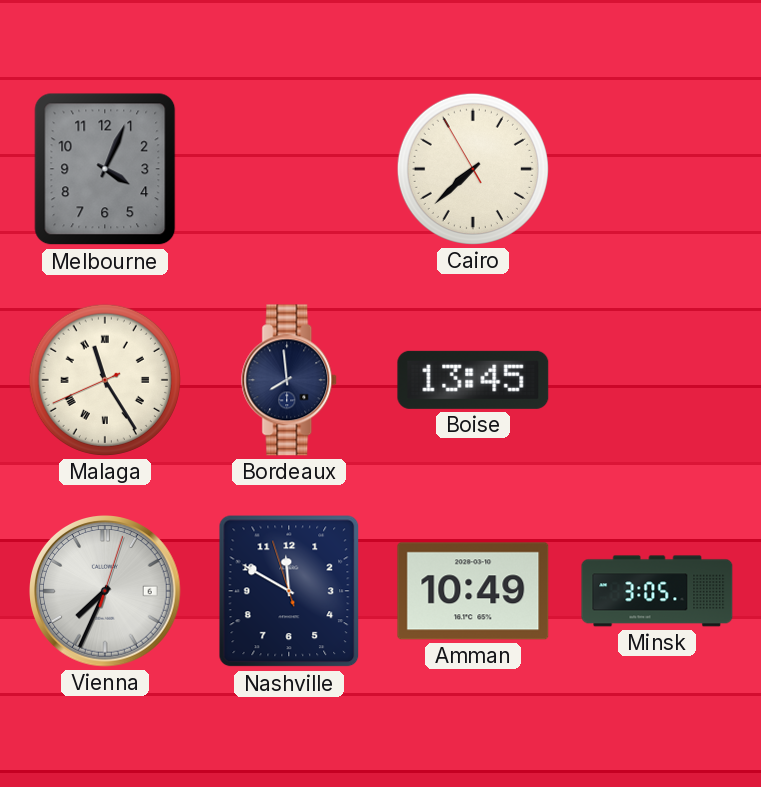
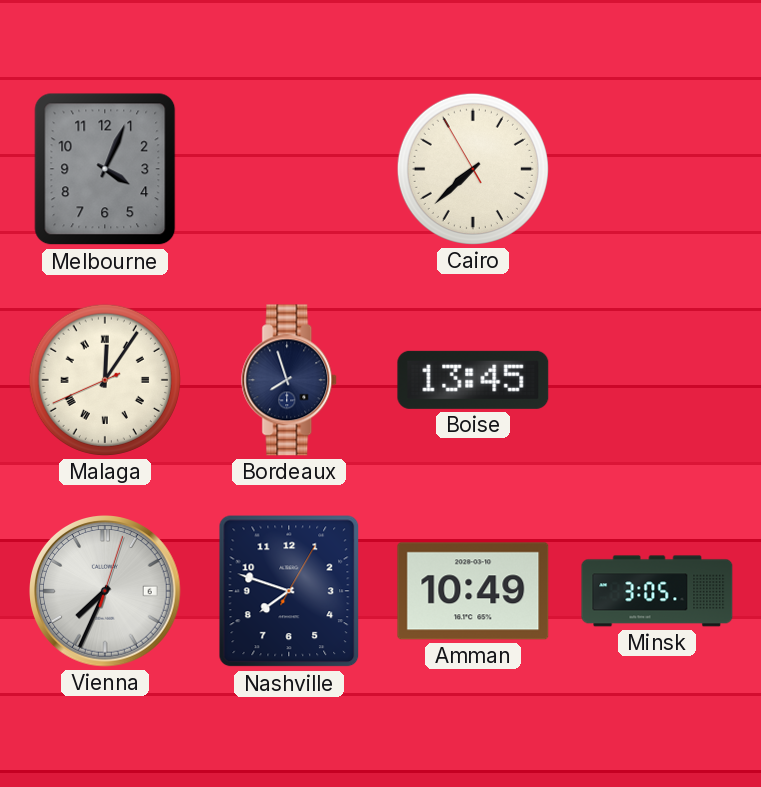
Malaga: 11:24 -> 12:05 (105, 380)
Bordeaux: 7:59 -> 7:57 (290, 380)
Nashville: 11:49 -> 7:48 (289, 591)
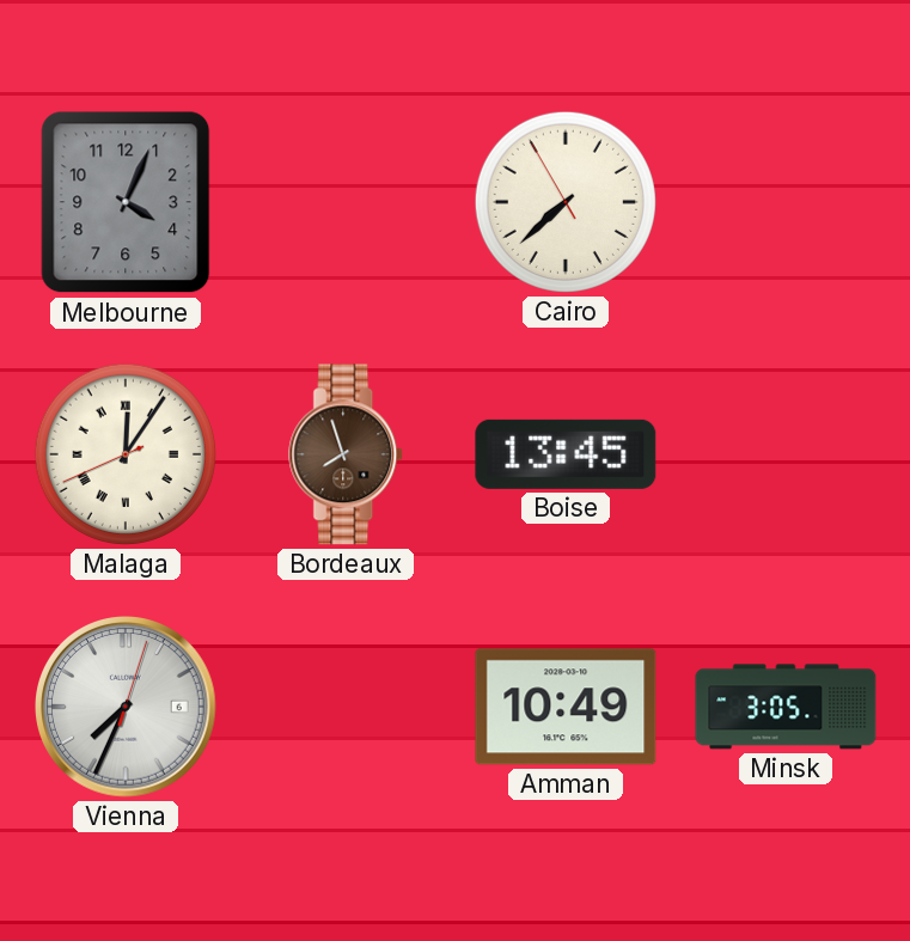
Bordeaux dial: navy -> brown (347, 454)
Nashville: 7:48 -> none (289, 591)
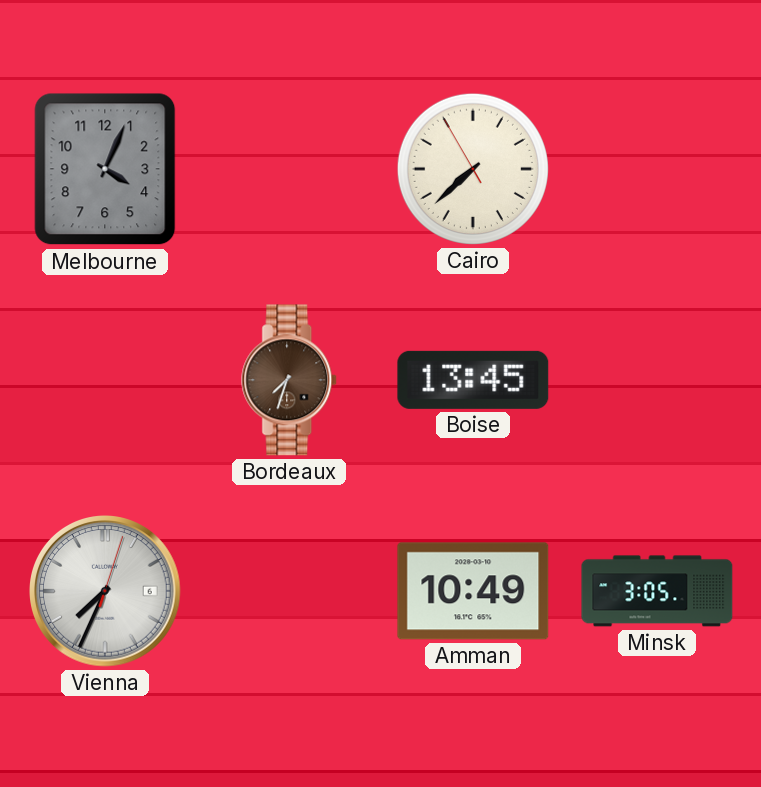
Malaga: 12:05 -> none (126, 454)
Bordeaux: 7:57 -> 7:33 (290, 380)
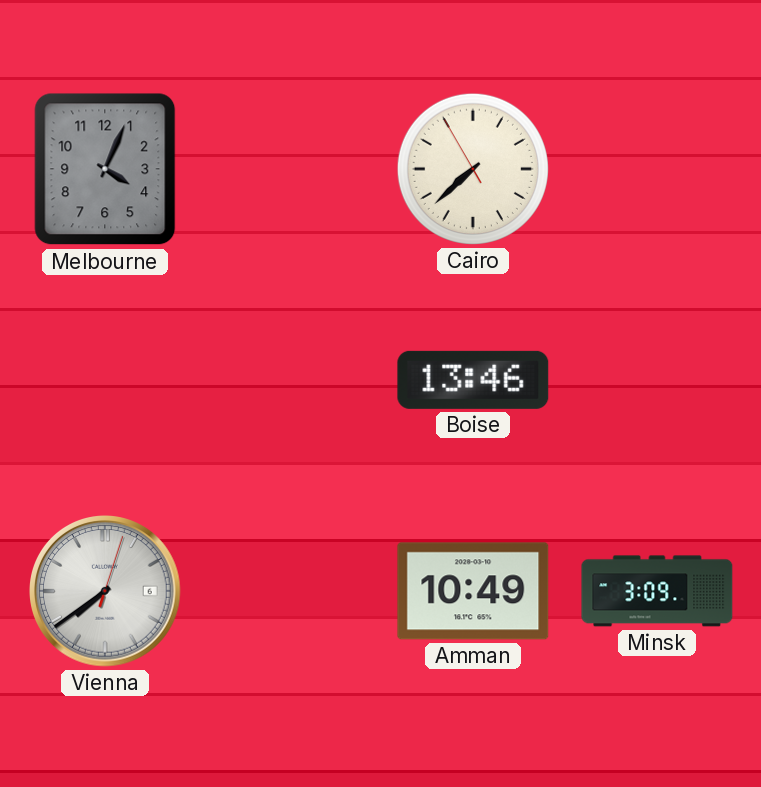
Bordeaux: 7:33 -> none (290, 380)
Boise: 13:45 -> 13:46 (473, 380)
Vienna: 7:34 -> 7:39 (106, 592)
Minsk: 3:05 -> 3:09 (657, 591)
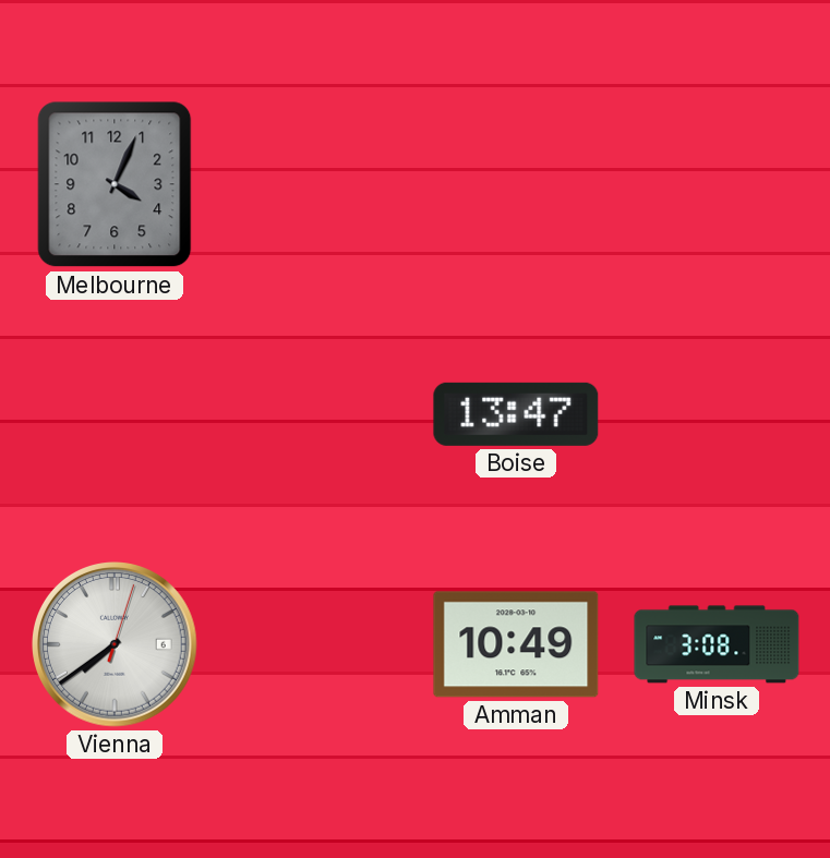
Cairo: 7:37 -> none (473, 169)
Boise: 13:46 -> 13:47 (516, 414)
Minsk: 3:09 -> 3:08 (717, 644)
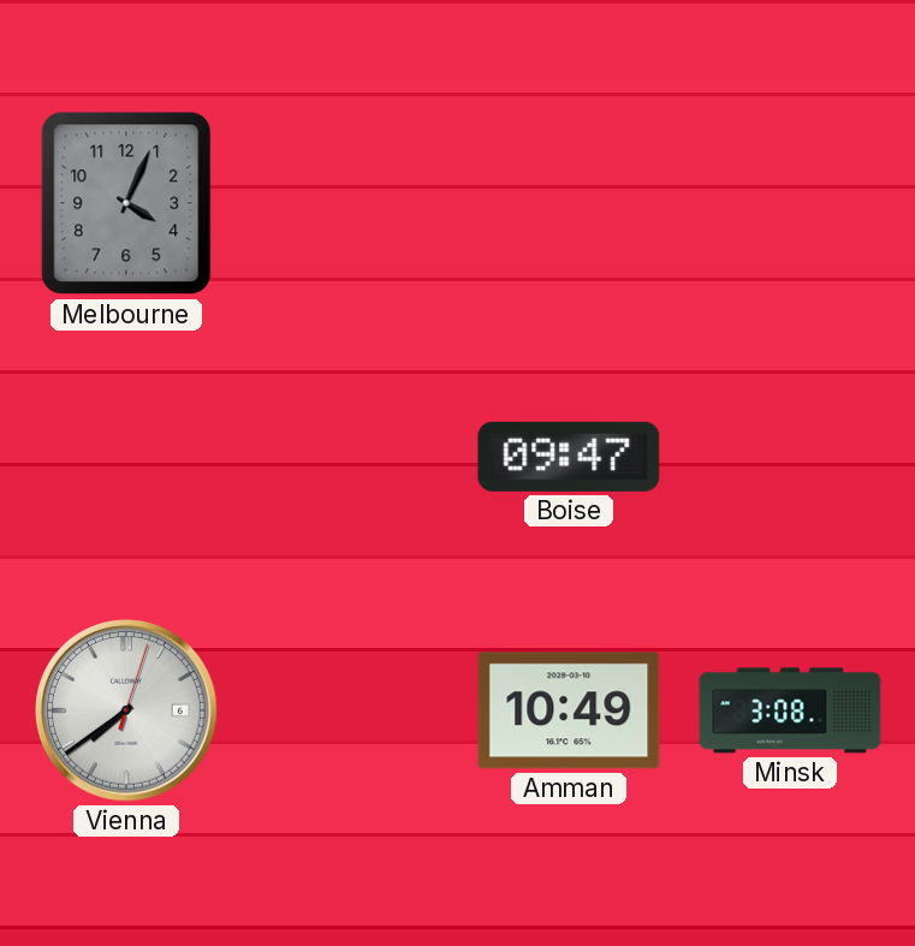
Boise: 13:47 -> 09:47 (569, 457)
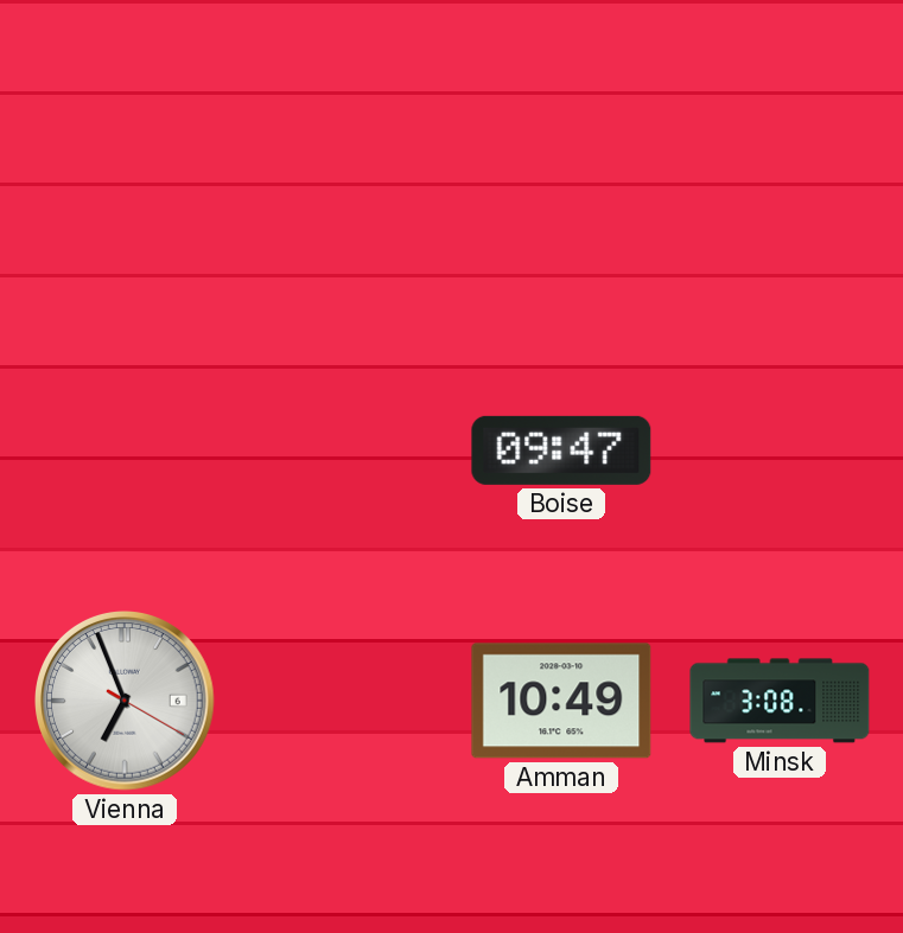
Melbourne: 4:04 -> none (126, 203)
Vienna: 7:39 -> 6:56 (126, 702)
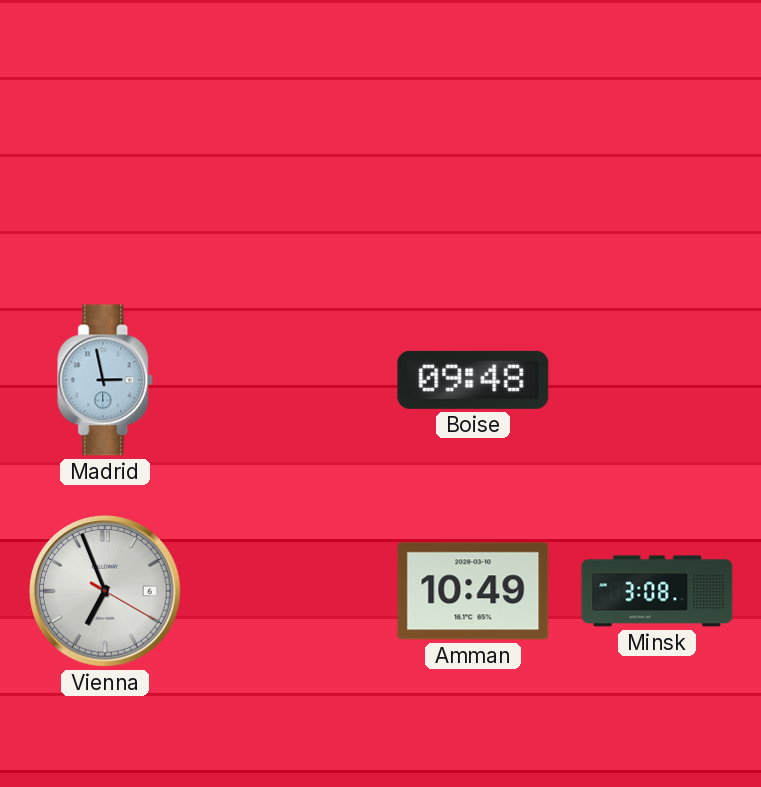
Madrid: none -> 2:58 (106, 380)
Boise: 09:47 -> 09:48 (473, 380)
